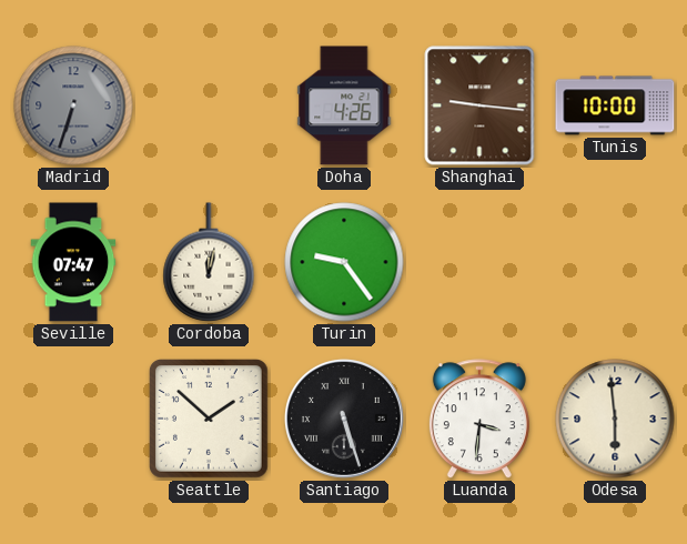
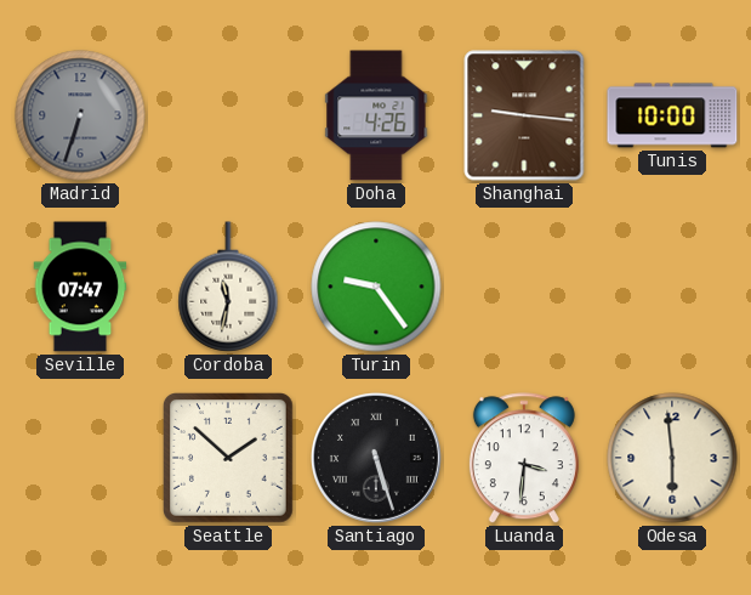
Cordoba: 12:02 -> 11:32 (228, 287)
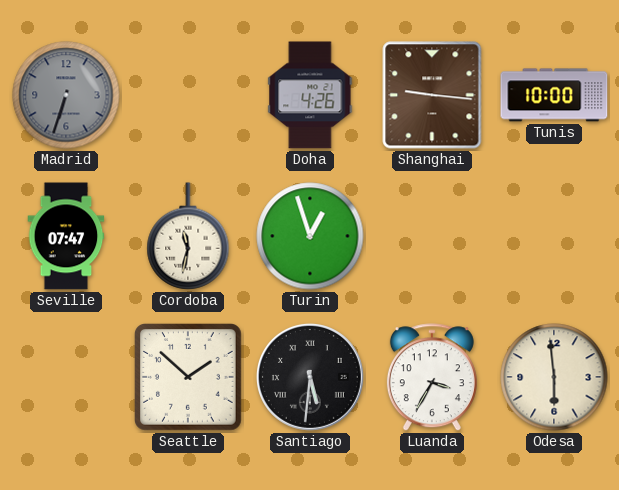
Turin: 9:24 -> 12:57 (310, 236)
Santiago: 5:27 -> 5:31 (310, 377)
Luanda: 3:31 -> 3:35 (432, 378)
